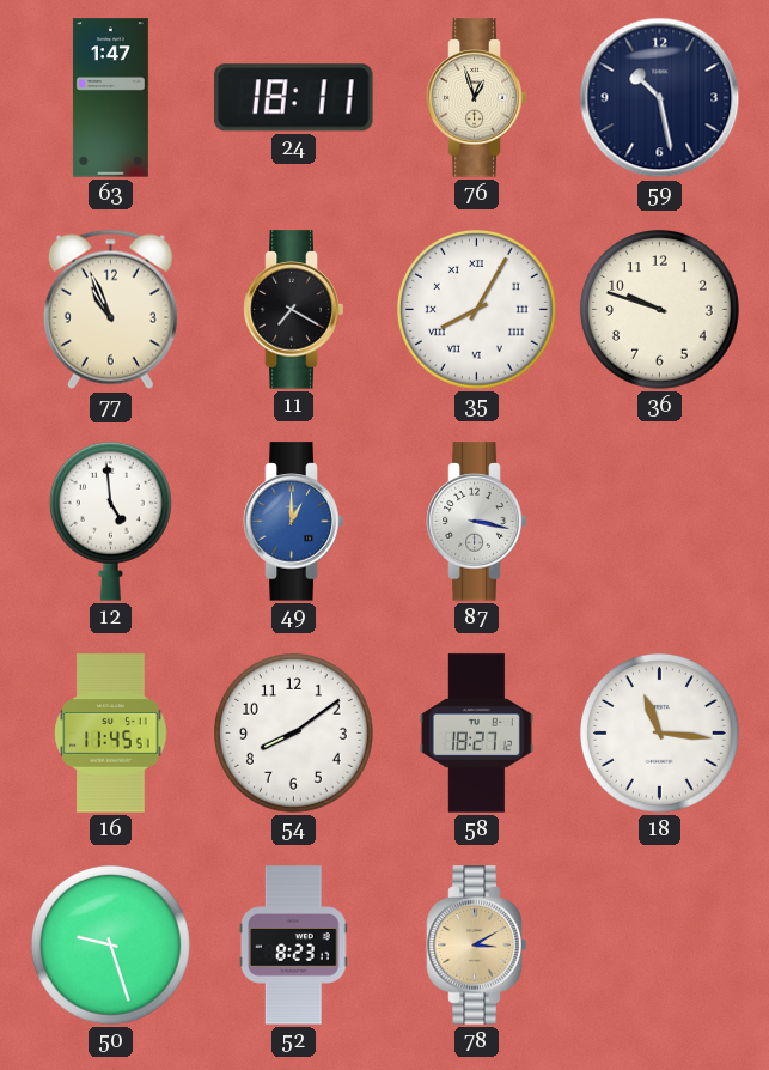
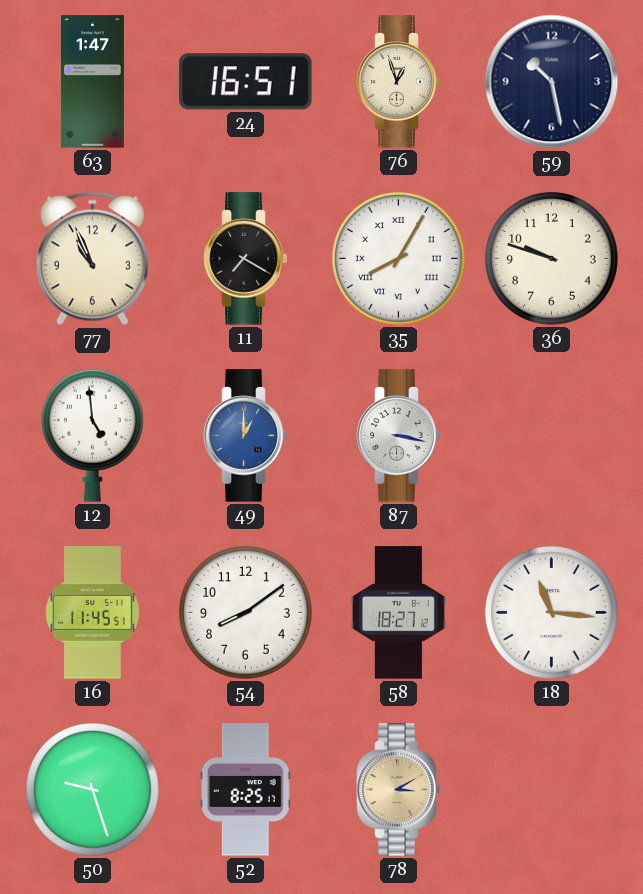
24: 18:11 -> 16:51 (246, 82)
52: 8:23 -> 8:25 (245, 790)
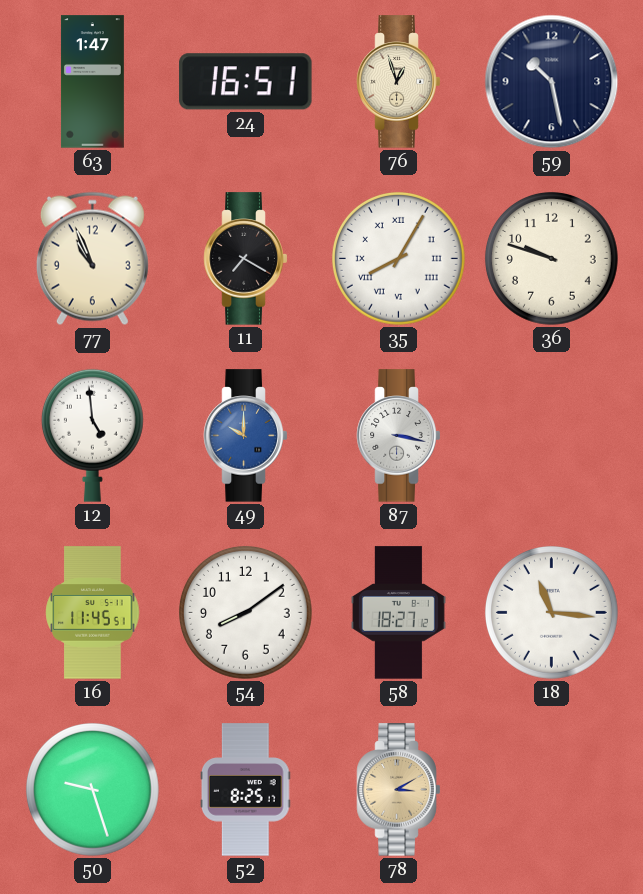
49: 1:00 -> 10:00 (246, 436)
